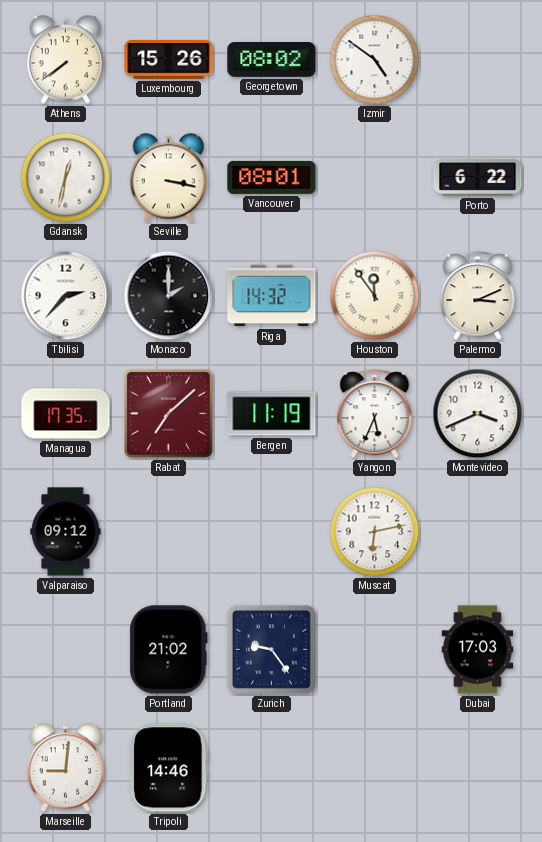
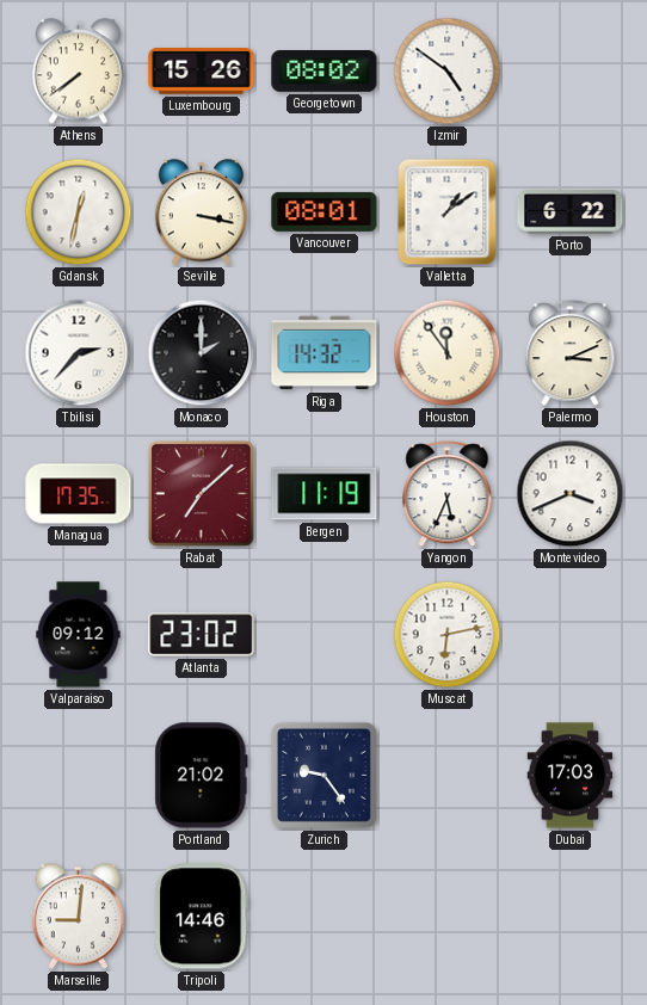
Valletta: none -> 1:09 (448, 212)
Atlanta: none -> 23:02 (202, 635)
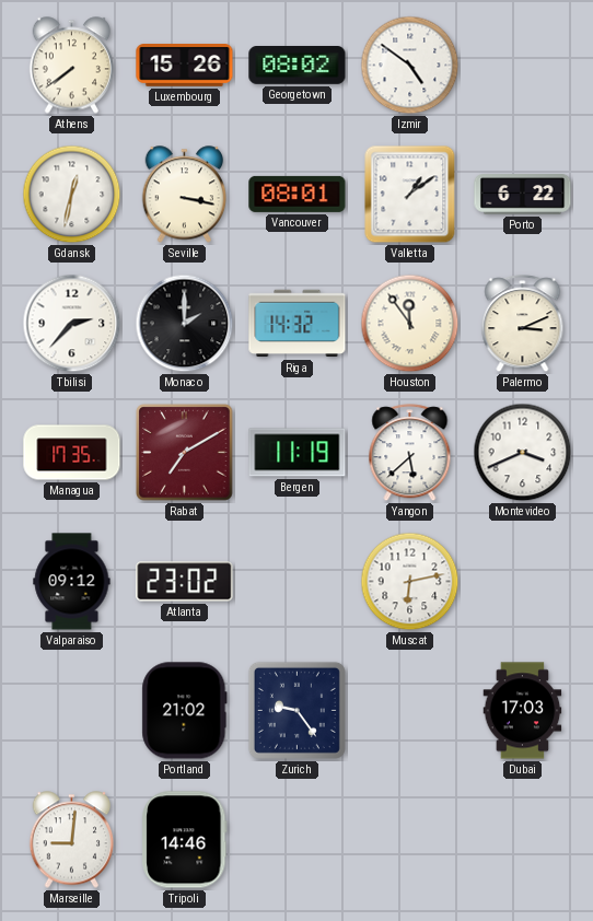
Rabat: 7:08 -> 7:10 (185, 453)
Yangon: 5:34 -> 5:38 (410, 453)
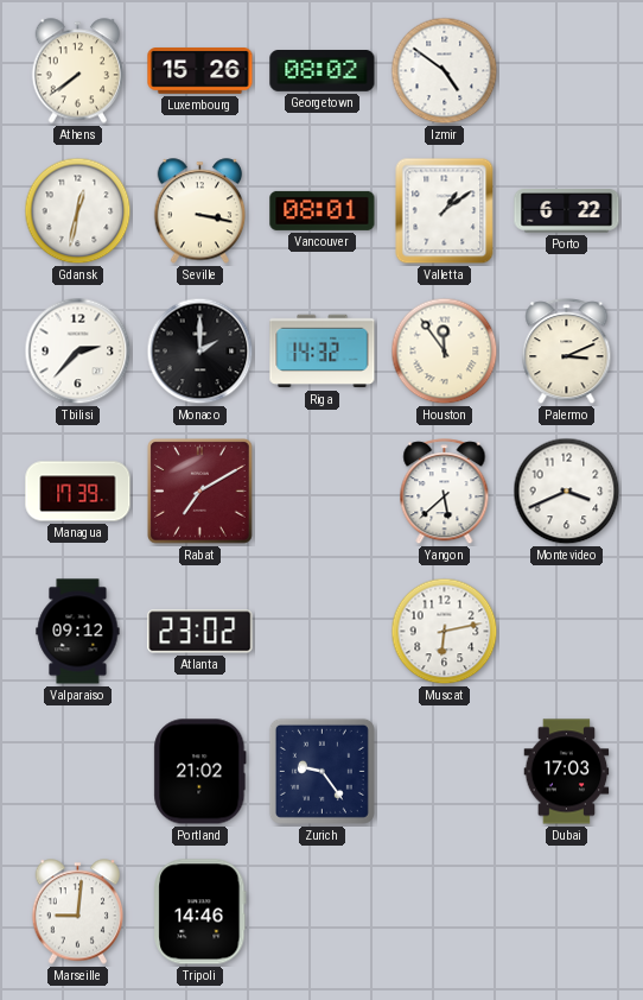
Managua: 17:35 -> 17:39 (78, 492)
Bergen: 11:19 -> none (298, 453)
